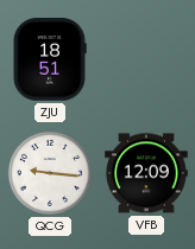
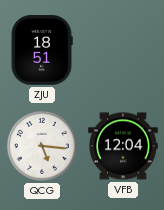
QCG: 9:16 -> 5:16 (42, 146)
VFB: 12:09 -> 12:04 (123, 146)
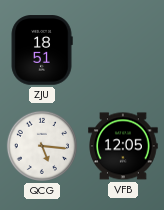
VFB: 12:04 -> 12:05 (123, 146)
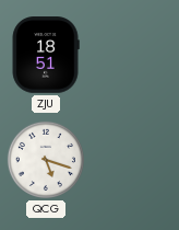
QCG: 5:16 -> 5:18 (46, 160)
VFB: 12:05 -> none (123, 146)
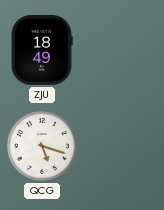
ZJU: 18:51 -> 18:49 (42, 50)
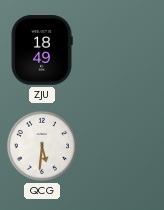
QCG: 5:18 -> 5:31 (42, 146)
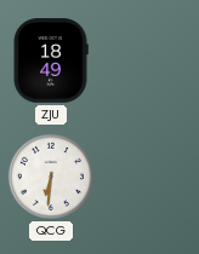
QCG: 5:31 -> 6:31 (51, 177)
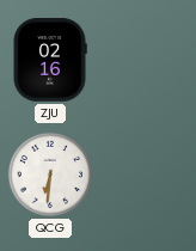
ZJU: 18:49 -> 02:16 (50, 60)
